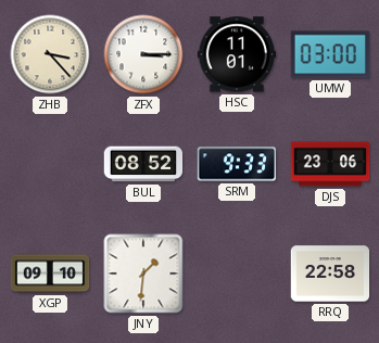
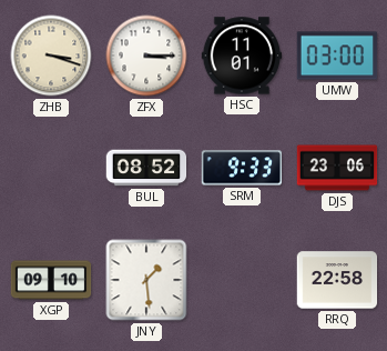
ZHB: 3:23 -> 3:18 (51, 56)
JNY: 1:31 -> 1:29 (146, 280)
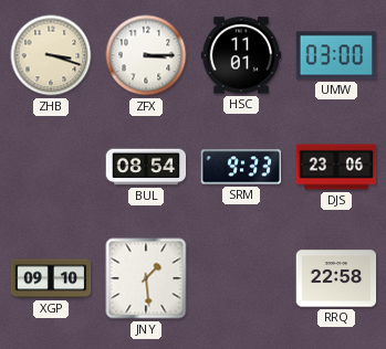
BUL: 08:52 -> 08:54 (146, 167)
